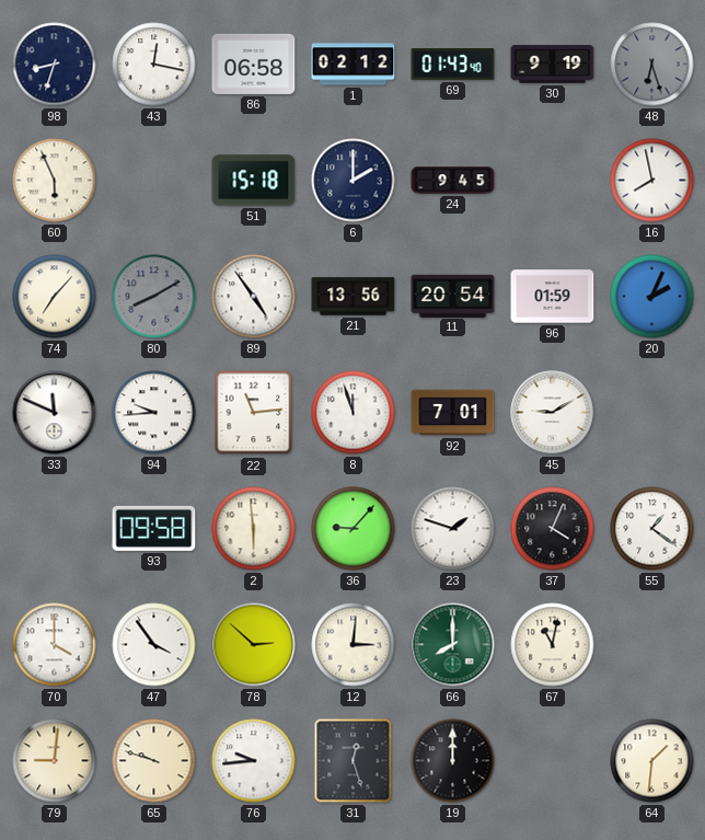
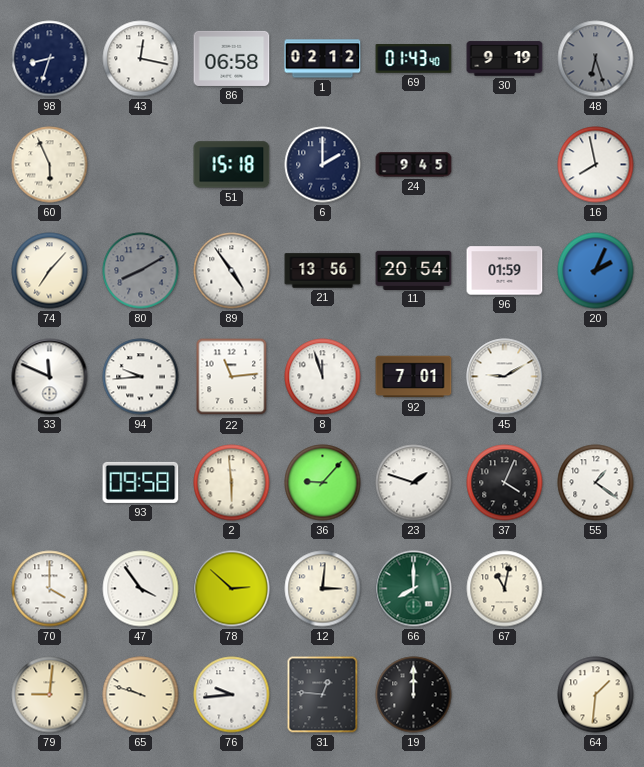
31: 12:27 -> 12:46 (323, 695)
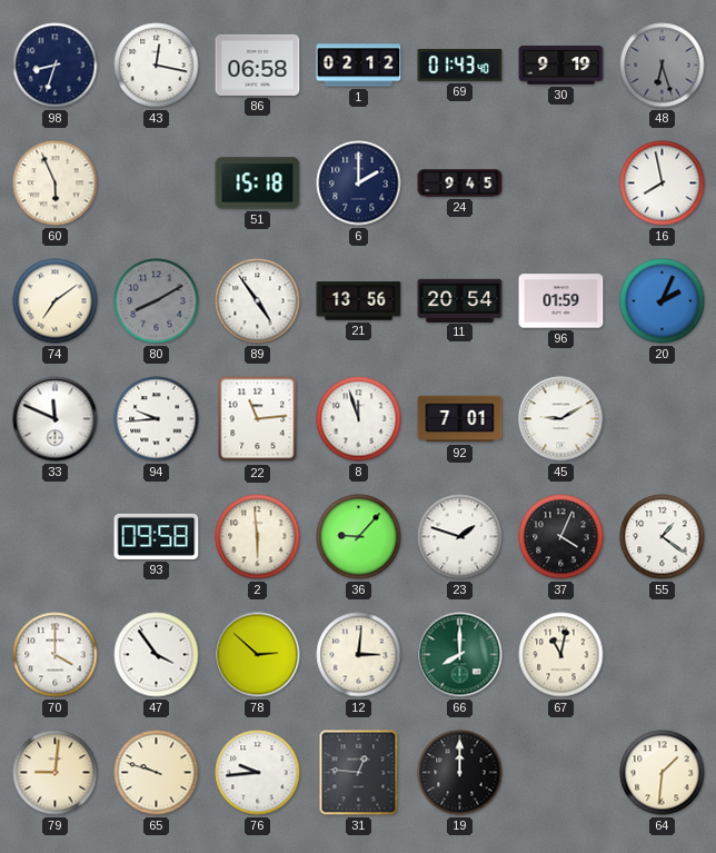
74: 7:07 -> 7:09 (56, 301)
